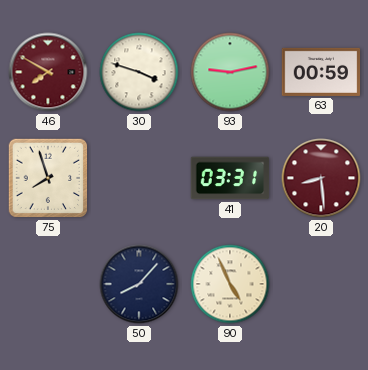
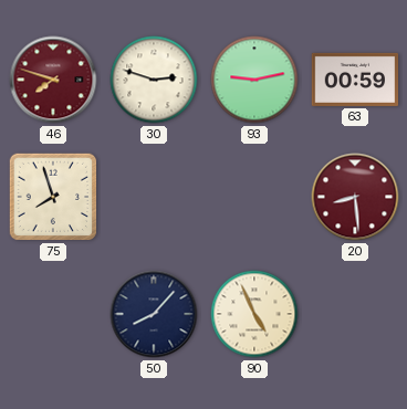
46: 7:50 -> 7:48 (53, 80)
30: 3:48 -> 2:48 (154, 80)
41: 03:31 -> none (230, 178)
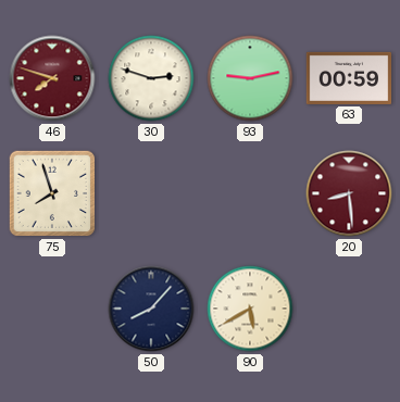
90: 4:56 -> 5:40 (250, 309)
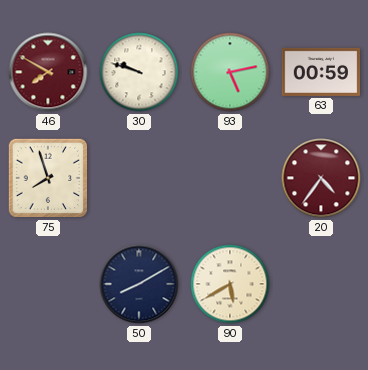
46: 7:48 -> 7:50 (48, 72)
30: 2:48 -> 9:48 (139, 72)
93: 9:13 -> 5:13 (230, 72)
20: 8:29 -> 4:36 (321, 178)
50: 8:07 -> 8:10 (139, 284)
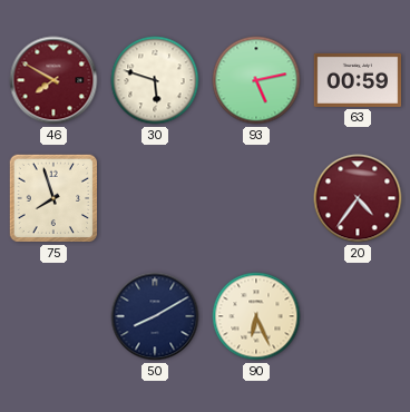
30: 9:48 -> 5:48 (155, 80)
90: 5:40 -> 6:26 (256, 316)
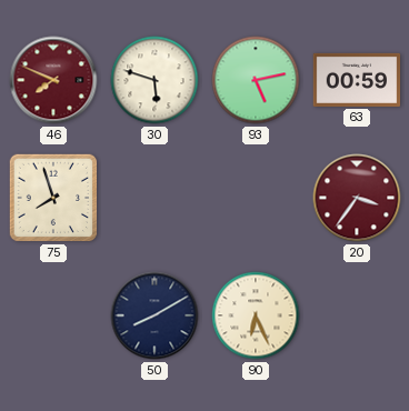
46: 7:50 -> 7:49 (53, 80)
20: 4:36 -> 3:36 (357, 198)
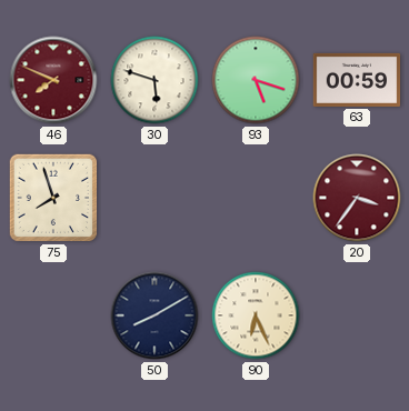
93: 5:13 -> 5:18 (256, 80)
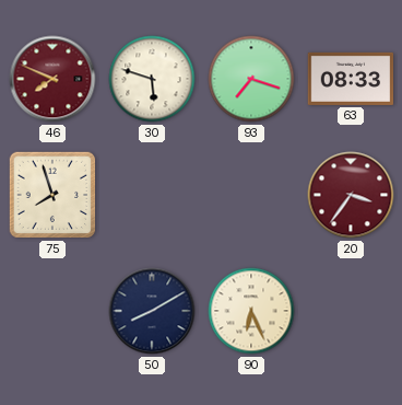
93: 5:18 -> 7:18 (251, 79)
63: 00:59 -> 08:33 (351, 79)
